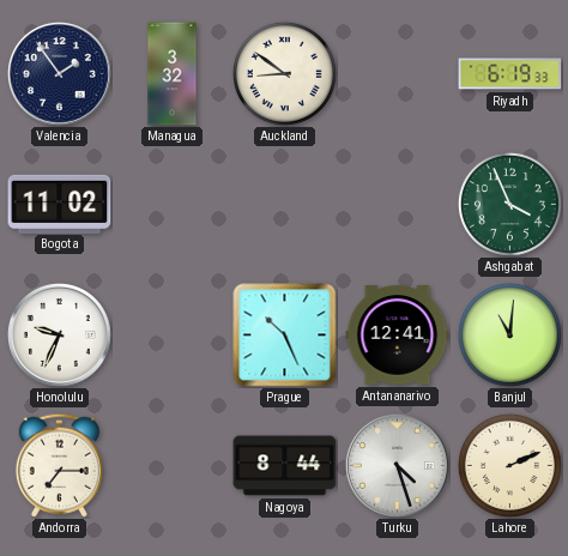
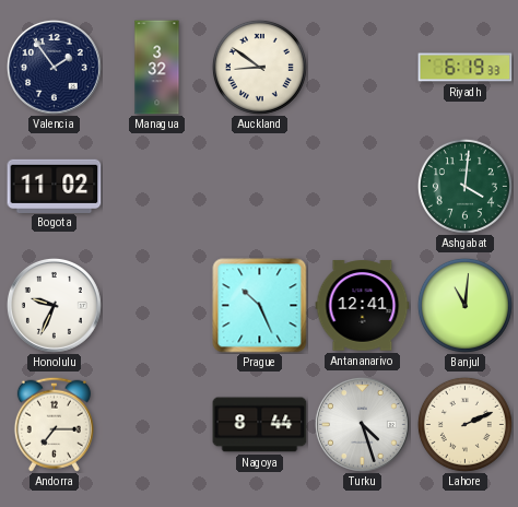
Ashgabat: 3:56 -> 4:01 (464, 186)
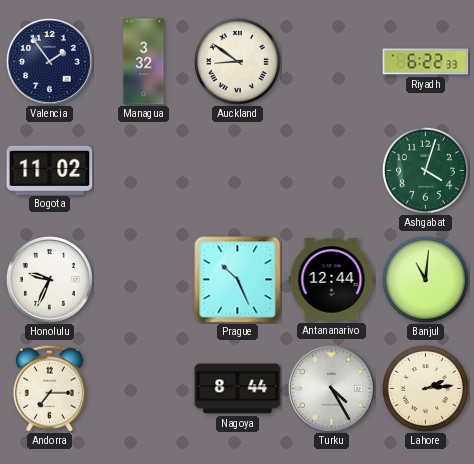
Riyadh: 6:19 -> 6:22 (426, 62)
Ashgabat: 4:01 -> 4:03 (425, 170)
Antananarivo: 12:41 -> 12:44 (332, 280)
Turku: 4:27 -> 4:25 (331, 388)
Lahore: 2:11 -> 2:14 (425, 388)
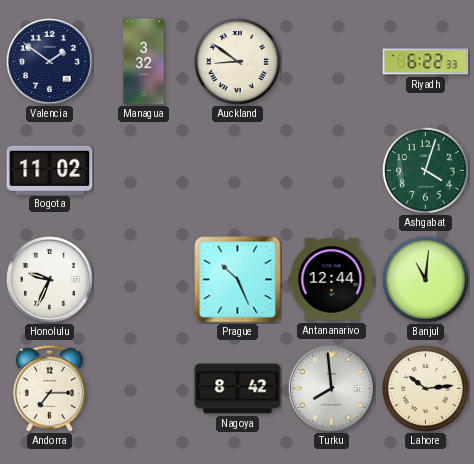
Valencia: 1:54 -> 1:51 (49, 61)
Nagoya: 8:44 -> 8:42 (238, 389)
Turku: 4:25 -> 7:59 (331, 388)
Lahore: 2:14 -> 10:14 (425, 388)
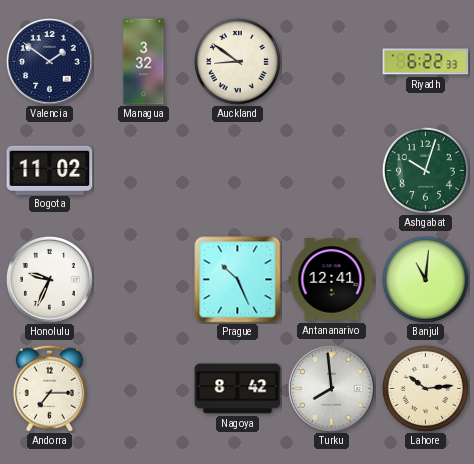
Ashgabat: 4:03 -> 10:03 (425, 170)
Antananarivo: 12:44 -> 12:41 (332, 280)
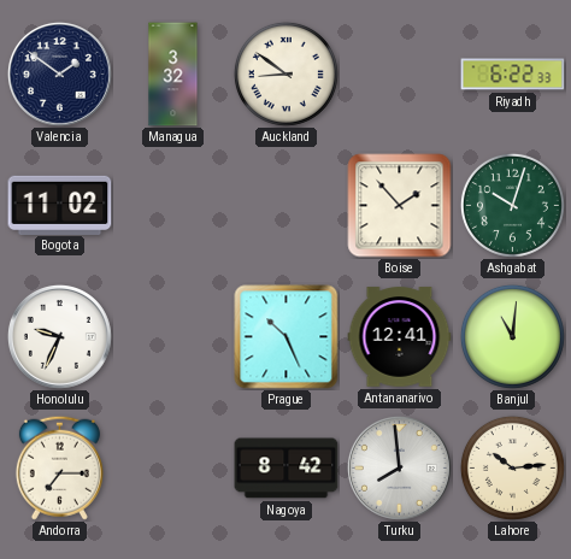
Boise: none -> 1:53 (400, 206)
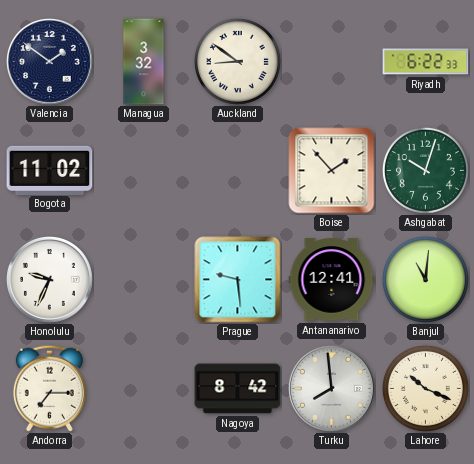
Prague: 10:26 -> 9:29 (238, 280)
Lahore: 10:14 -> 10:19 (425, 388)
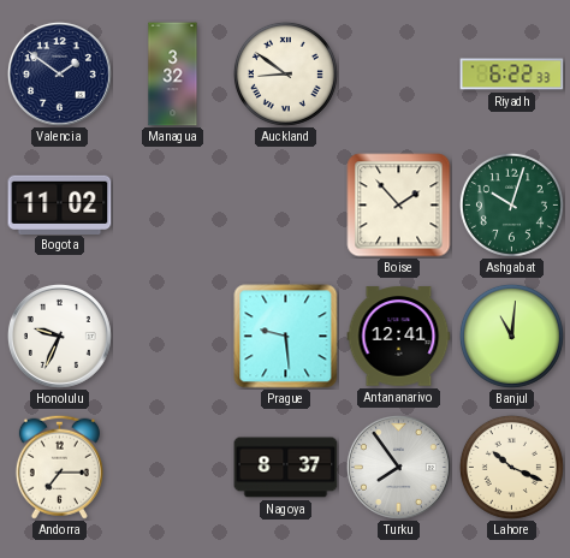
Nagoya: 8:42 -> 8:37 (286, 468)
Turku: 7:59 -> 7:54 (398, 467)
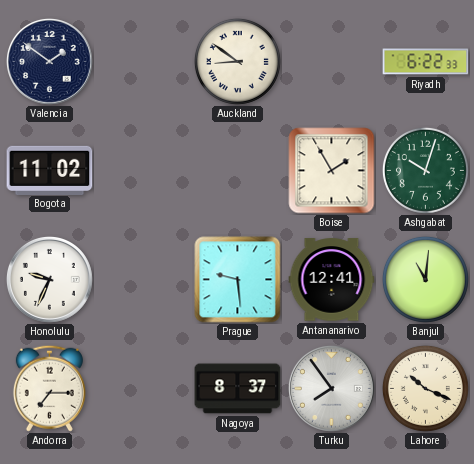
Managua: 3:32 -> none (173, 75)
Boise: 1:53 -> 1:55 (332, 171)
